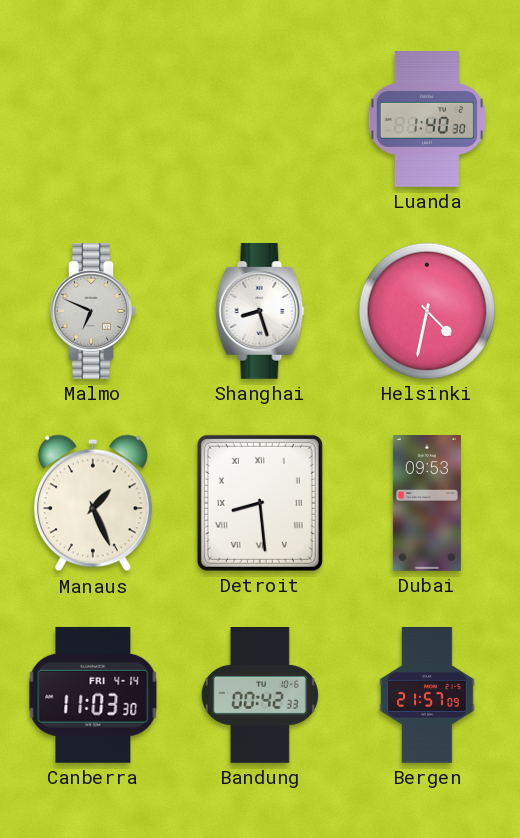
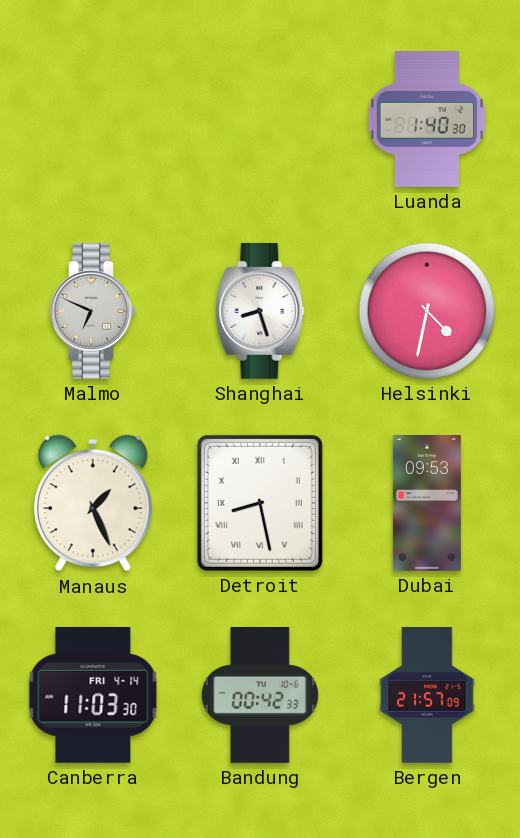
Detroit: 8:29 -> 8:28 (260, 503)
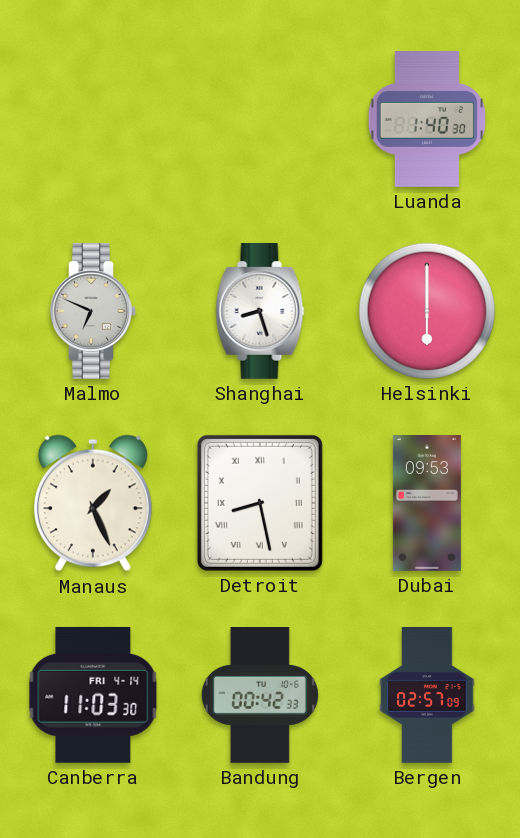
Helsinki: 4:32 -> 6:00 (427, 311)
Bergen: 21:57 -> 02:57 (427, 696)
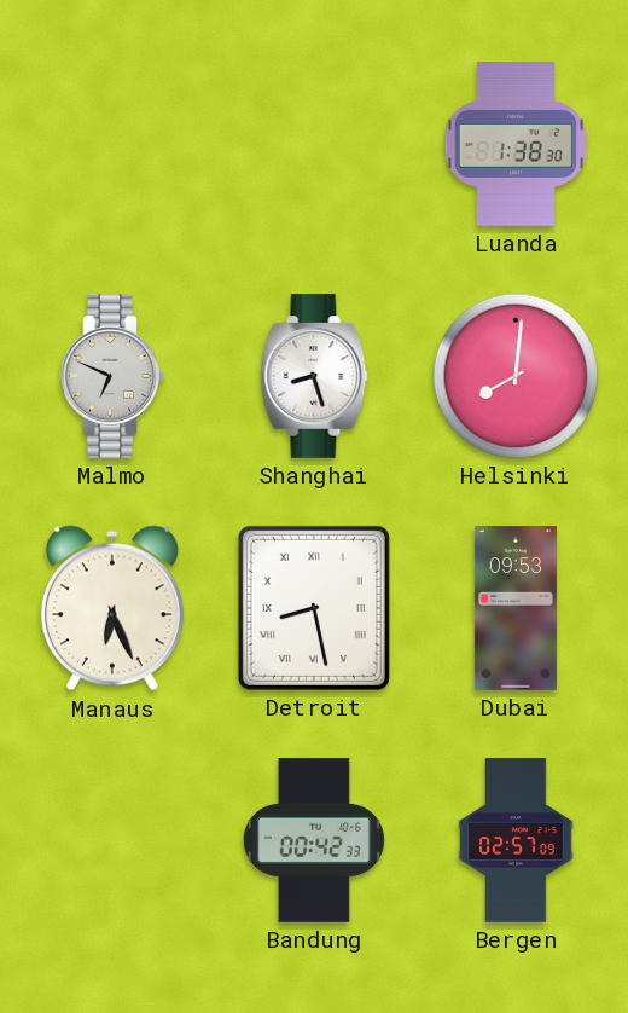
Luanda: 1:40 -> 1:38 (514, 145)
Helsinki: 6:00 -> 8:01 (516, 376)
Manaus: 1:26 -> 6:26 (112, 608)
Canberra: 11:03 -> none (93, 695)
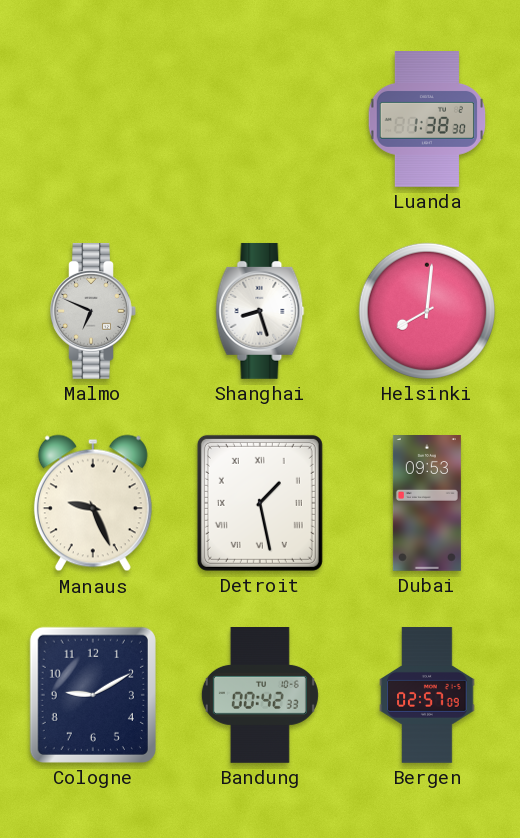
Manaus: 6:26 -> 9:26 (93, 503)
Detroit: 8:28 -> 1:28 (260, 503)
Cologne: none -> 9:10 (93, 695)
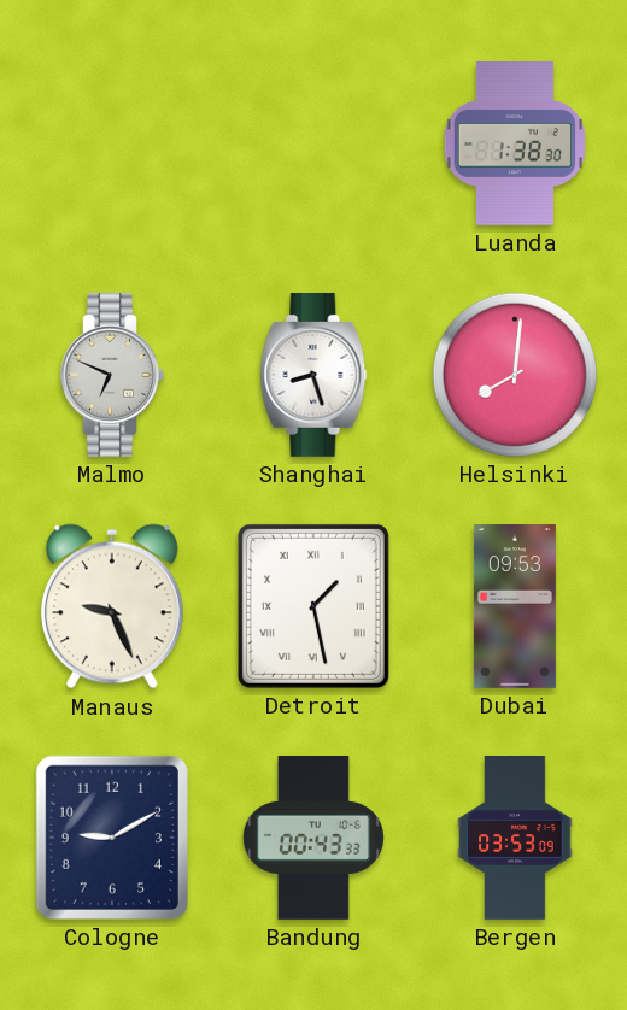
Bandung: 00:42 -> 00:43 (313, 839)
Bergen: 02:57 -> 03:53 (515, 839)
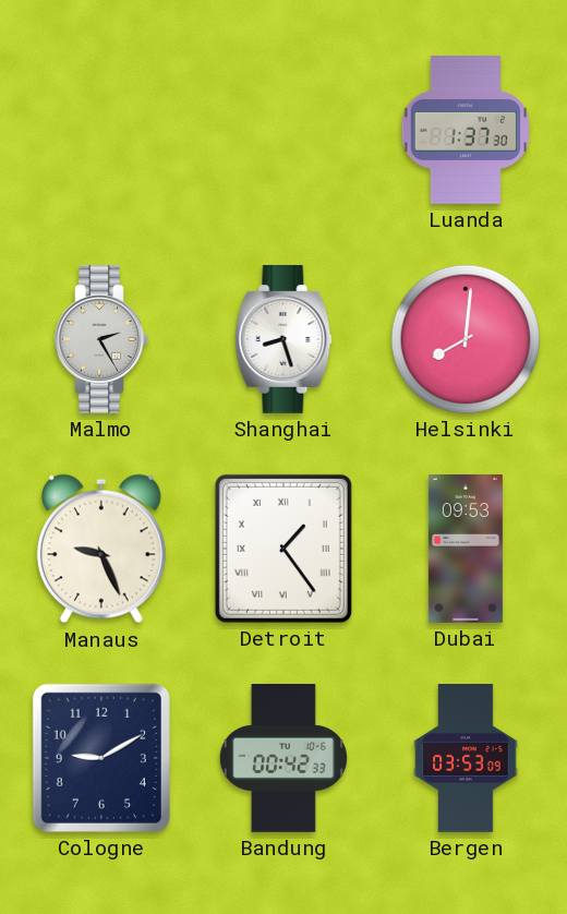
Luanda: 1:38 -> 1:37 (465, 131)
Malmo: 6:49 -> 2:25 (101, 339)
Detroit: 1:28 -> 1:24 (283, 549)
Bandung: 00:43 -> 00:42 (283, 759)
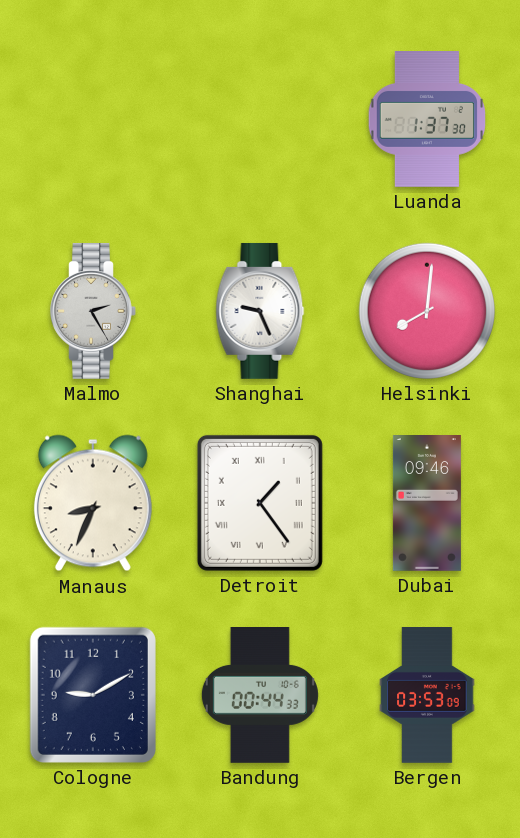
Shanghai: 8:27 -> 9:26 (260, 311)
Manaus: 9:26 -> 8:34 (93, 503)
Dubai: 09:53 -> 09:46 (427, 504)
Bandung: 00:42 -> 00:44 (260, 696)
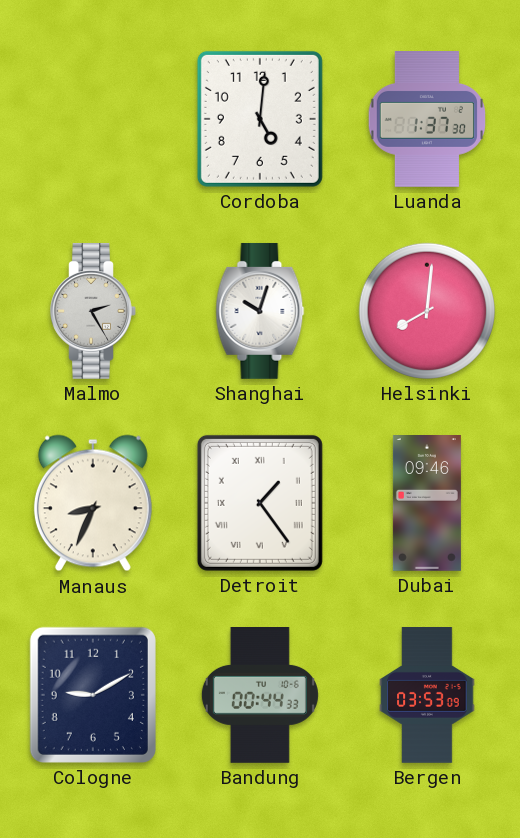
Cordoba: none -> 5:01 (260, 119)
Shanghai: 9:26 -> 10:03 (260, 311)
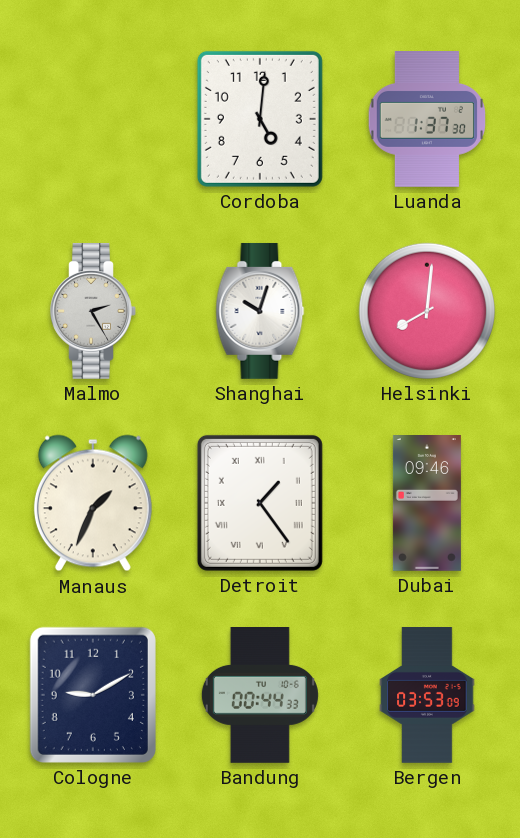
Manaus: 8:34 -> 1:34 (93, 503)
